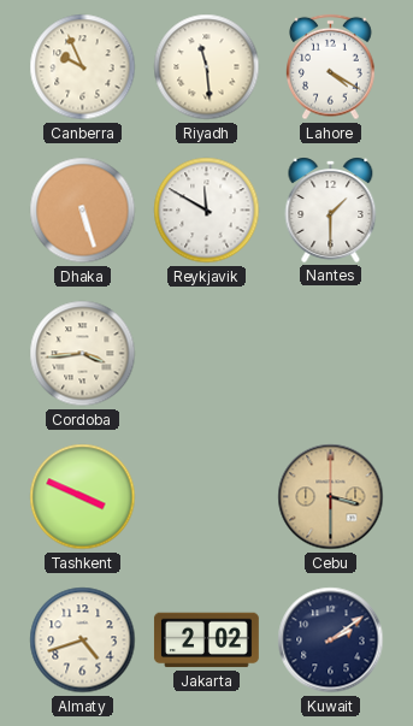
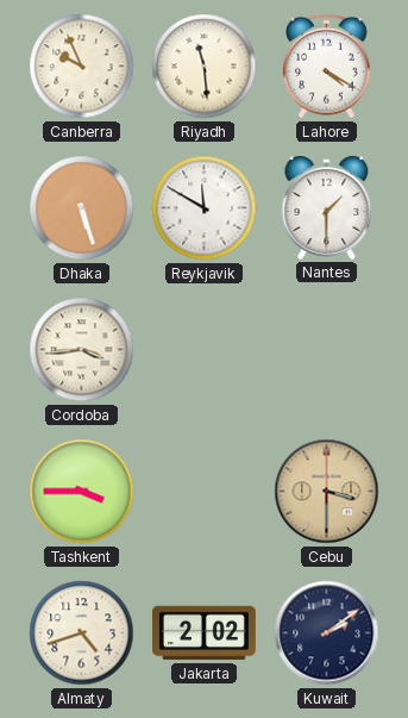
Tashkent: 3:49 -> 3:45 (82, 492)
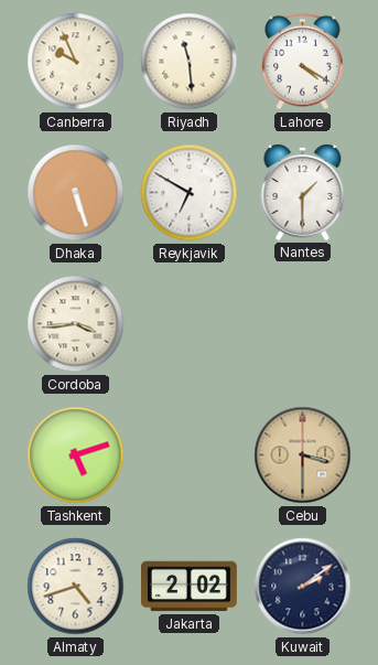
Reykjavik: 11:50 -> 6:50 (190, 193)
Tashkent: 3:45 -> 5:12 (76, 455)
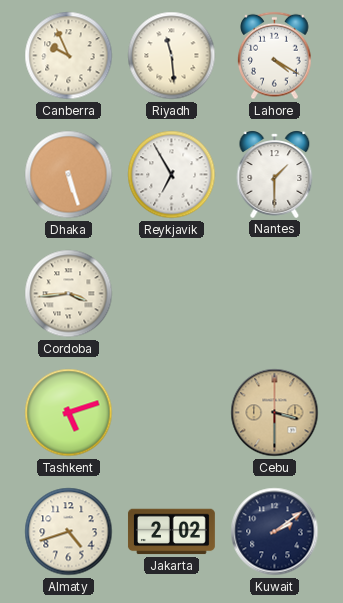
Reykjavik: 6:50 -> 6:55 (172, 175)
